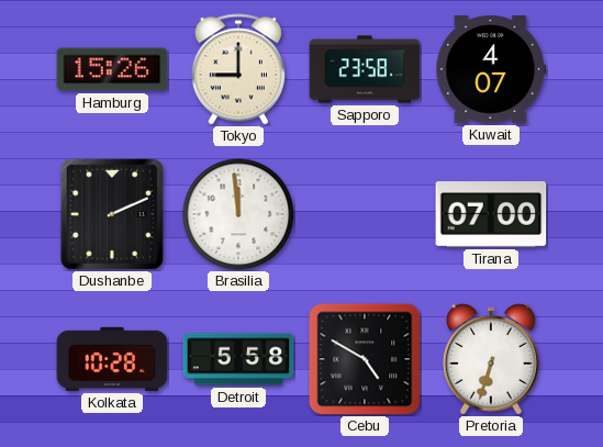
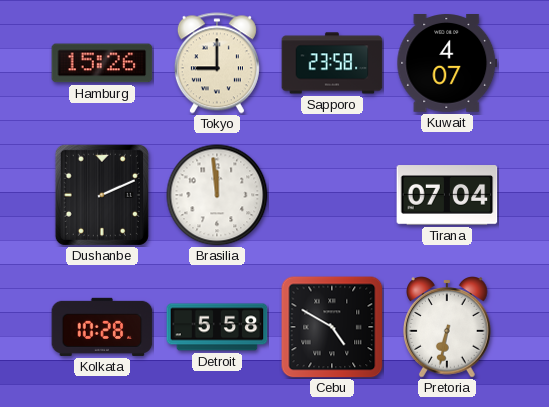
Tirana: 07:00 -> 07:04 (447, 195)
Pretoria: 6:33 -> 6:32 (448, 327)
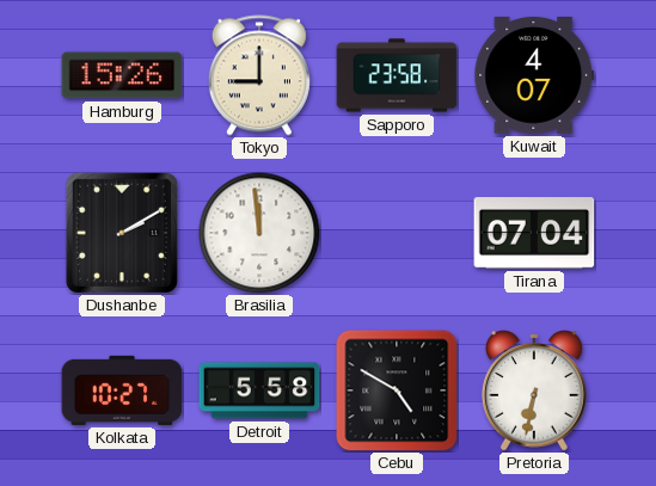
Dushanbe: 2:11 -> 2:10 (122, 233)
Kolkata: 10:28 -> 10:27 (122, 390)
